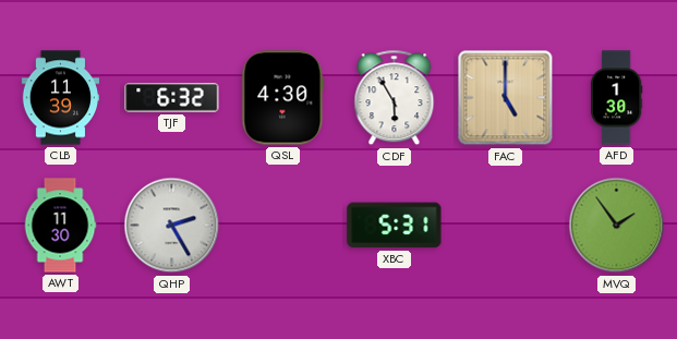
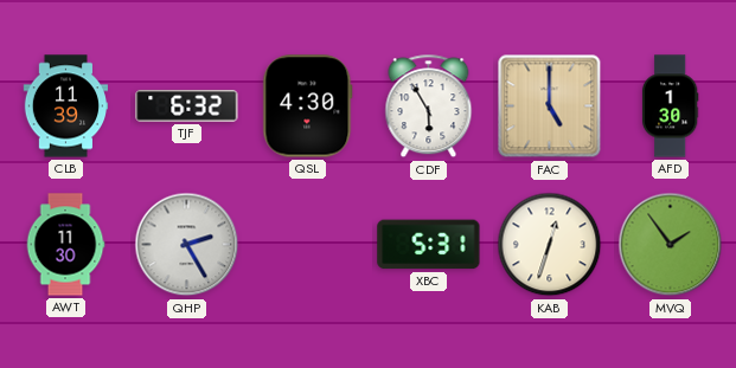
KAB: none -> 12:33 (550, 245)
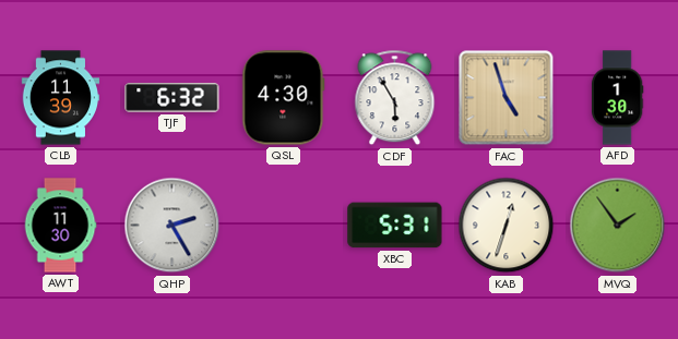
FAC: 5:00 -> 4:57 (507, 98)
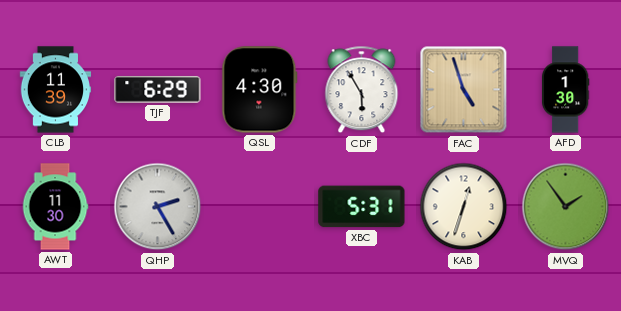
TJF: 6:32 -> 6:29 (158, 89)
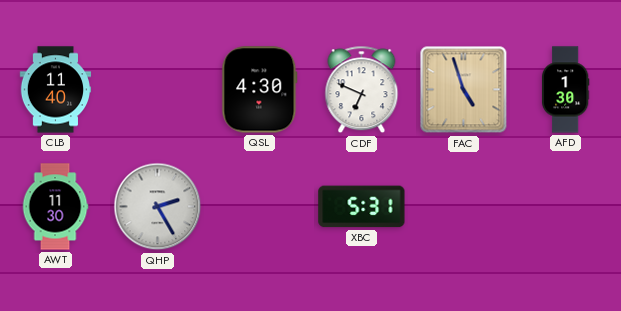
CLB: 11:39 -> 11:40 (56, 90)
TJF: 6:29 -> none (158, 89)
CDF: 5:55 -> 6:49 (362, 90)
KAB: 12:33 -> none (464, 207)
MVQ: 1:54 -> none (566, 207)
